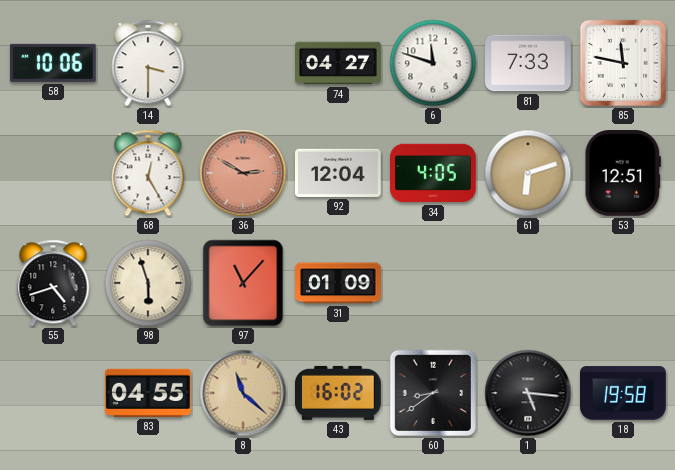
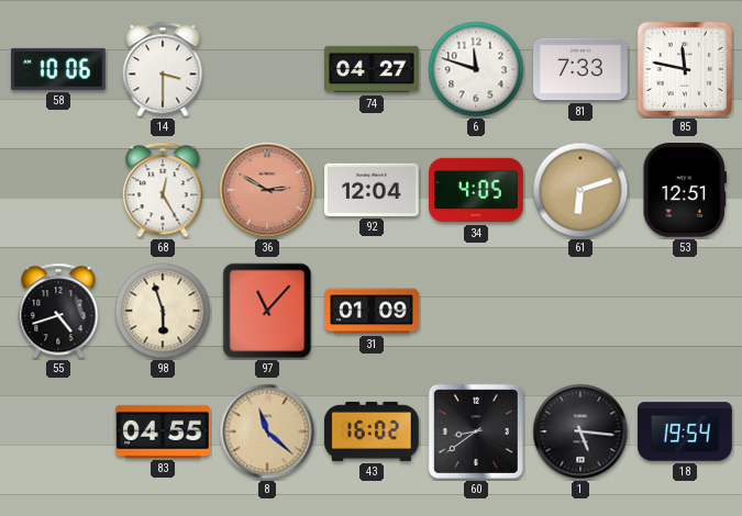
18: 19:58 -> 19:54 (685, 431)
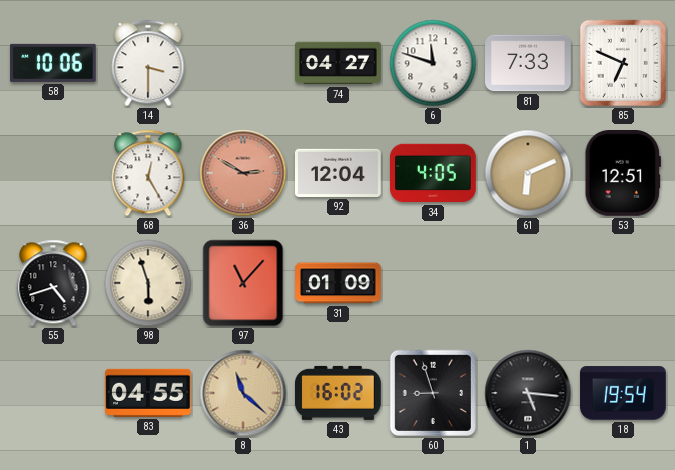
85: 11:47 -> 6:49 (623, 63)
61: 6:12 -> 6:11 (528, 173)
60: 8:39 -> 8:57 (433, 393)
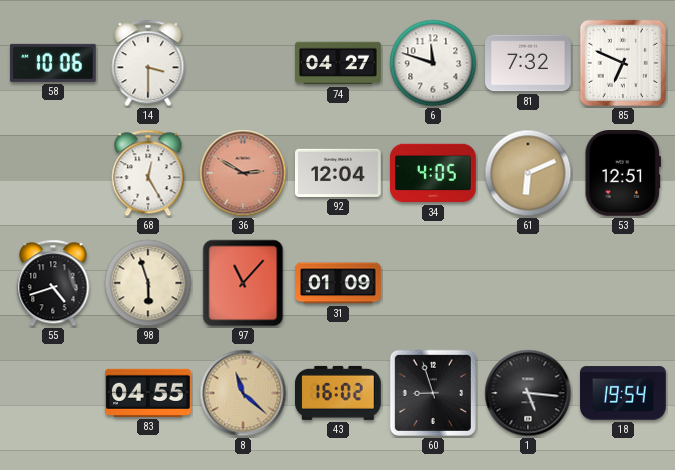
81: 7:33 -> 7:32 (528, 63)
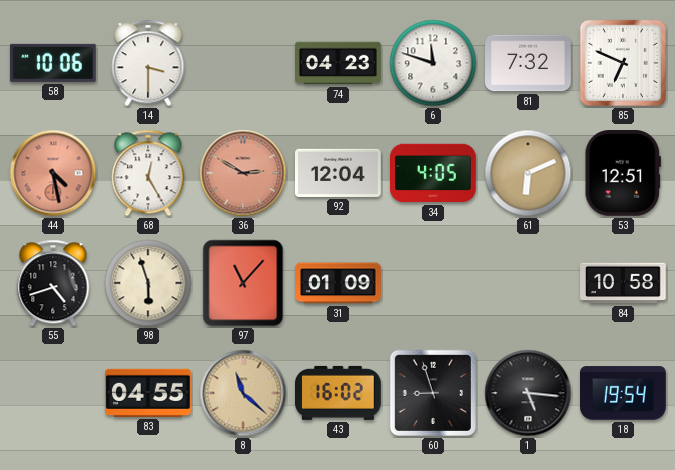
74: 04:27 -> 04:23 (338, 63)
44: none -> 4:28 (53, 173)
84: none -> 10:58 (623, 283)
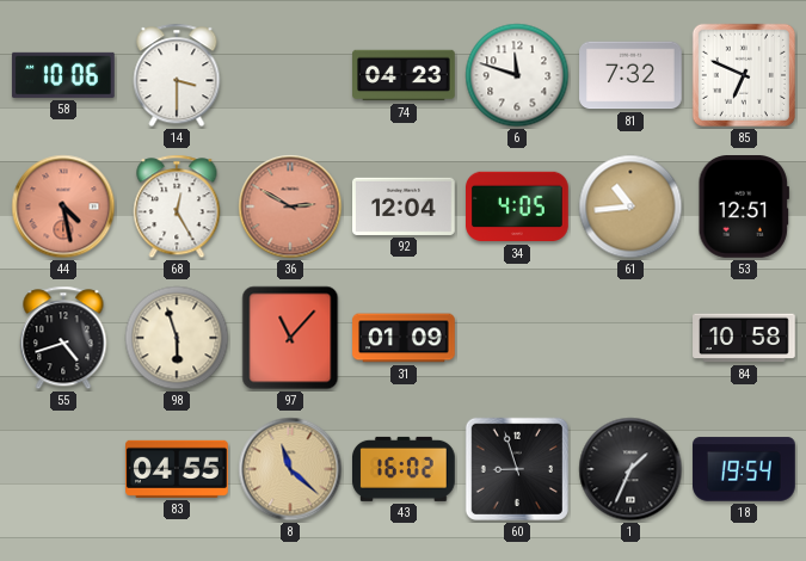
61: 6:11 -> 10:44 (630, 206)
1: 5:16 -> 1:34 (630, 469)
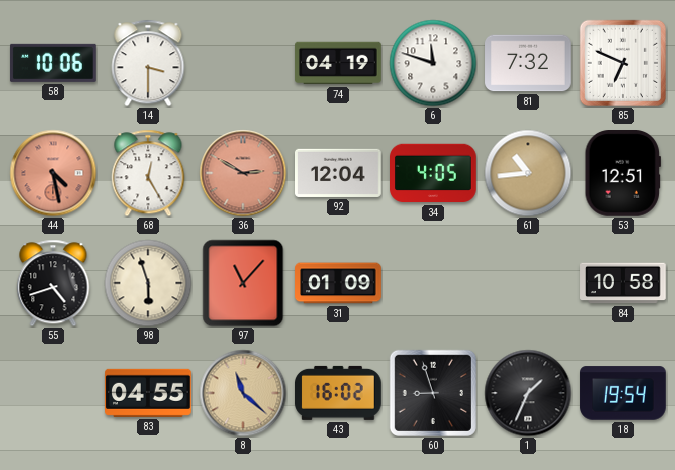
74: 04:23 -> 04:19 (338, 63)
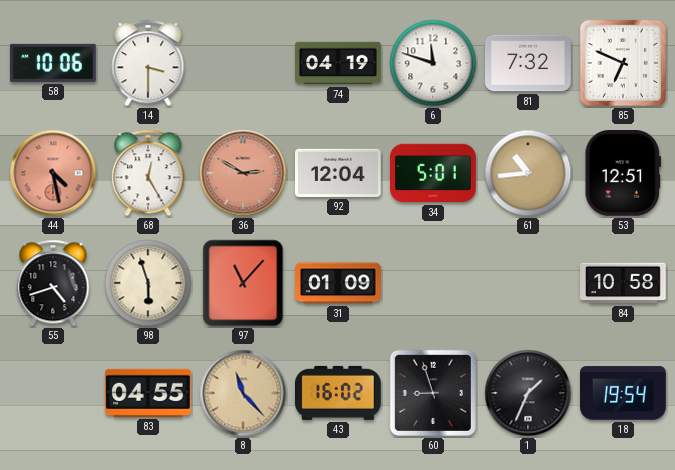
34: 4:05 -> 5:01 (434, 173)
8: 11:22 -> 11:23 (243, 393)
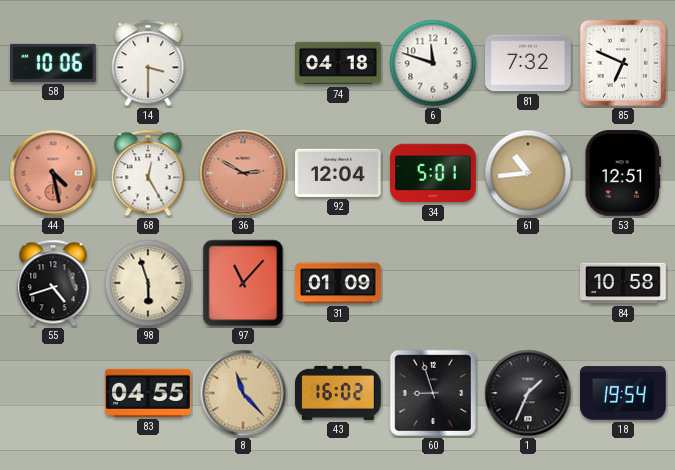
74: 04:19 -> 04:18 (338, 63)
